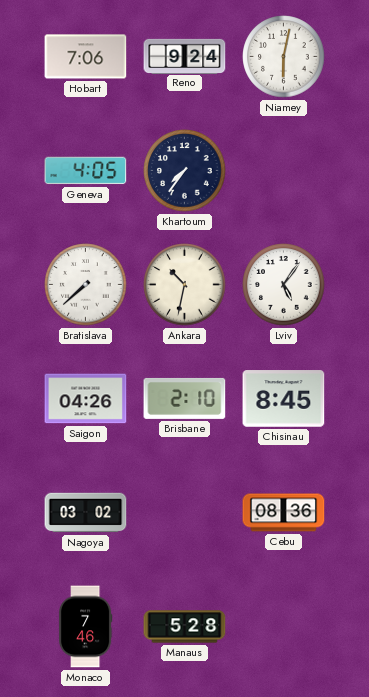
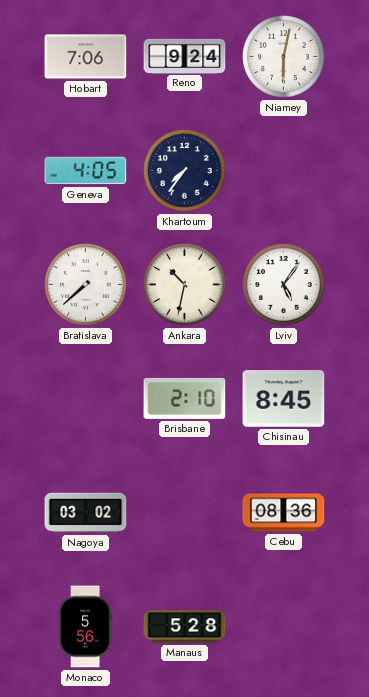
Saigon: 04:26 -> none (86, 399)
Monaco: 7:46 -> 5:56 (85, 627)
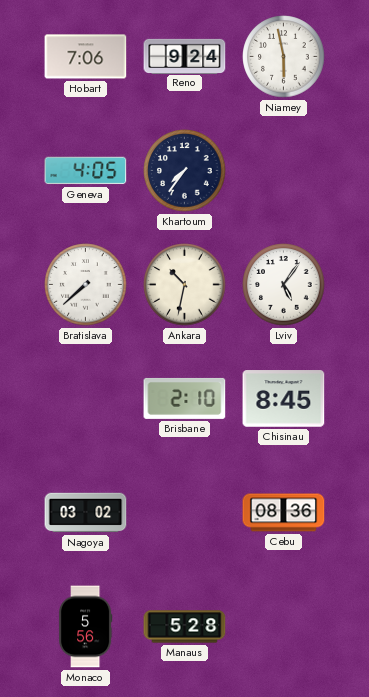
Niamey: 6:02 -> 5:58 (284, 57)
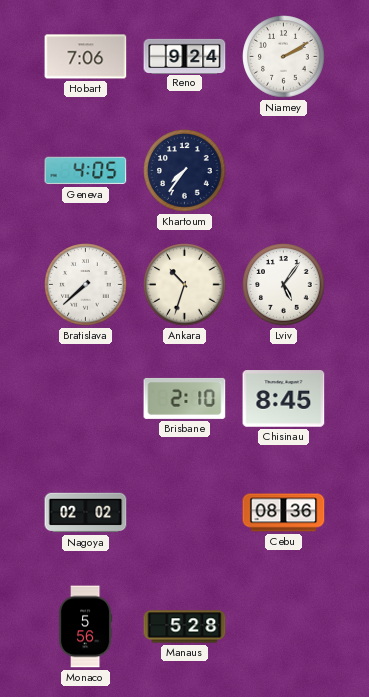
Niamey: 5:58 -> 2:10 (284, 57)
Ankara: 10:32 -> 10:33 (185, 285)
Nagoya: 03:02 -> 02:02 (86, 513)
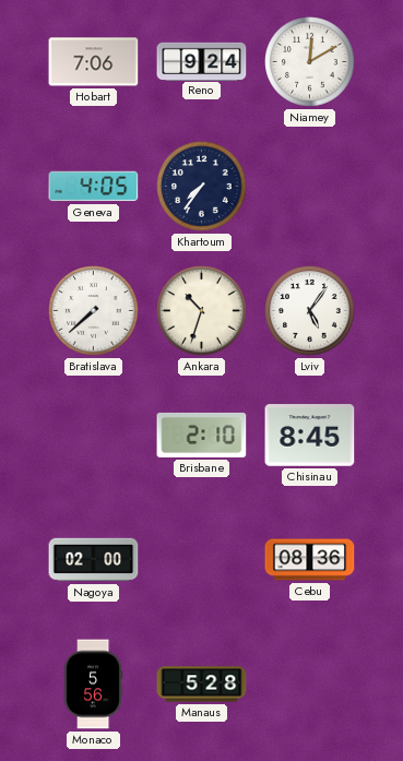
Niamey: 2:10 -> 12:10 (310, 62)
Nagoya: 02:02 -> 02:00 (94, 560)
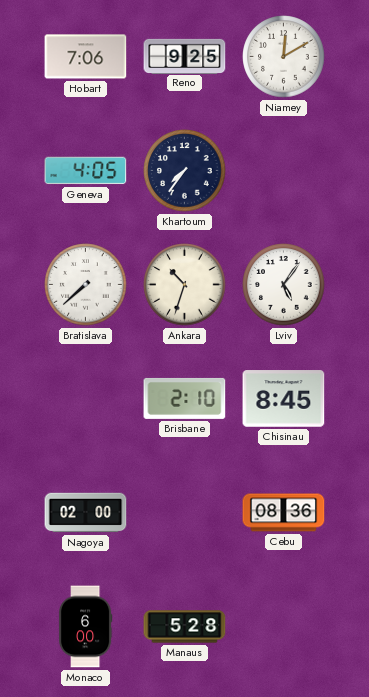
Reno: 9:24 -> 9:25 (185, 56)
Monaco: 5:56 -> 6:00 (85, 627)
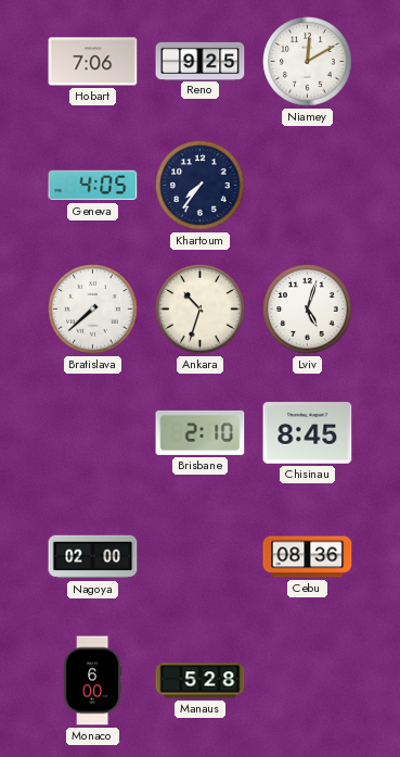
Lviv: 5:06 -> 5:03 (308, 310)
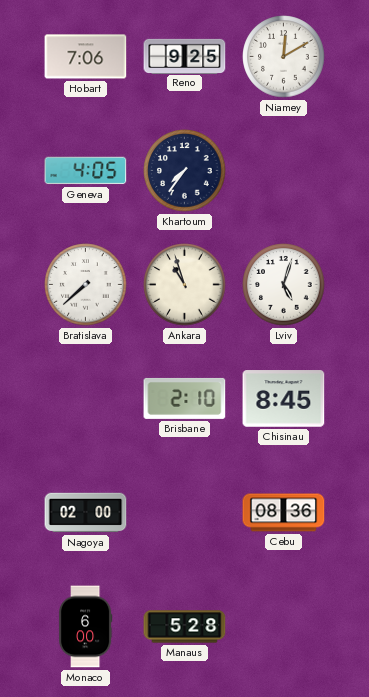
Ankara: 10:33 -> 10:57 (185, 285)
